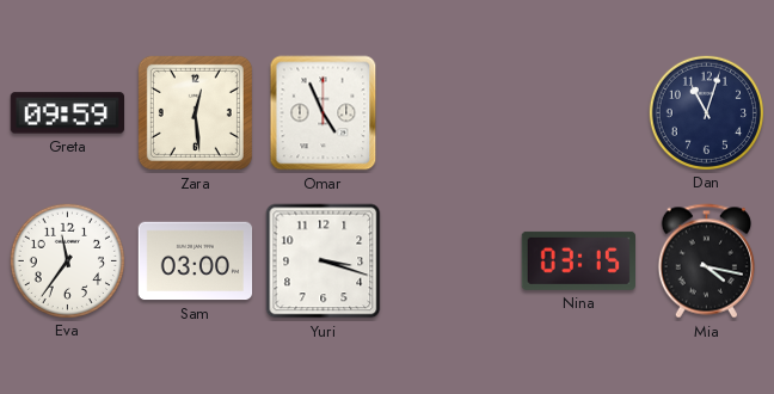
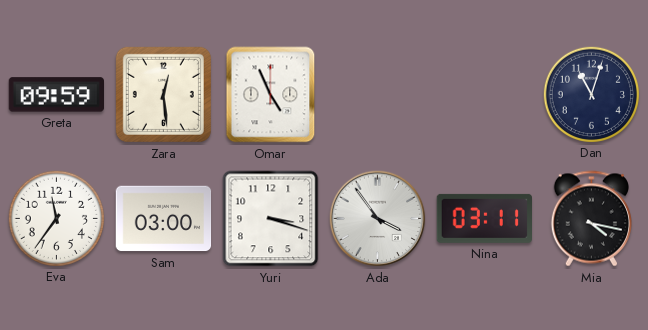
Ada: none -> 3:54 (378, 219)
Nina: 03:15 -> 03:11 (484, 218)
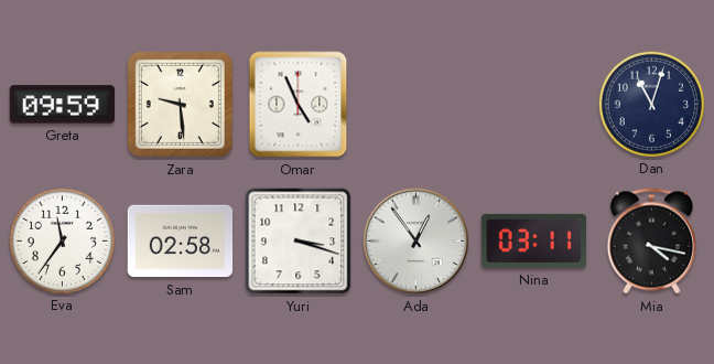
Zara: 12:29 -> 9:29 (180, 104)
Sam: 03:00 -> 02:58 (181, 242)
Ada: 3:54 -> 12:54 (416, 242)
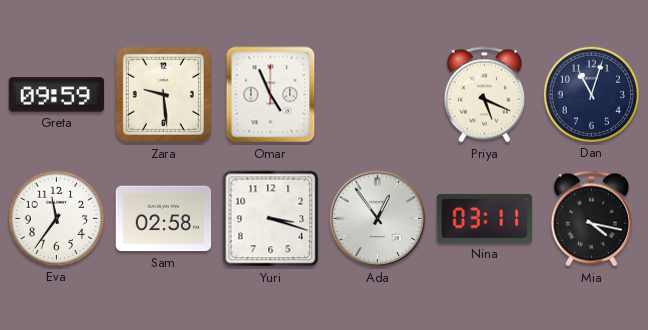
Priya: none -> 5:19 (484, 95)
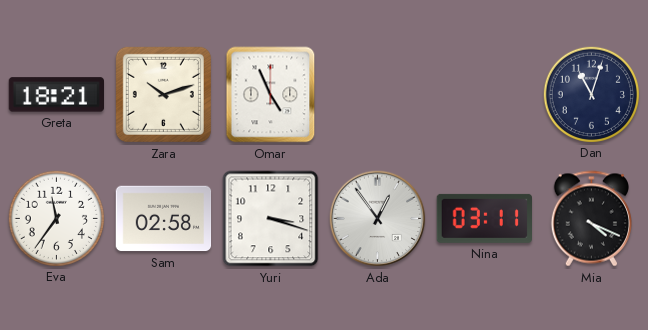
Greta: 09:59 -> 18:21 (56, 95)
Zara: 9:29 -> 10:12 (163, 94)
Priya: 5:19 -> none (484, 95)
Mia: 4:17 -> 4:19 (591, 219)
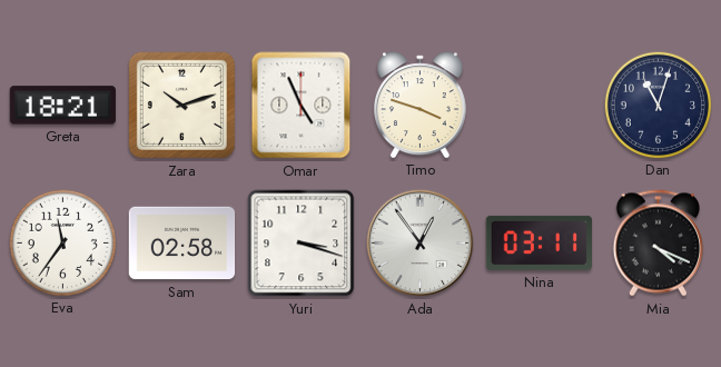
Timo: none -> 3:48 (419, 105)
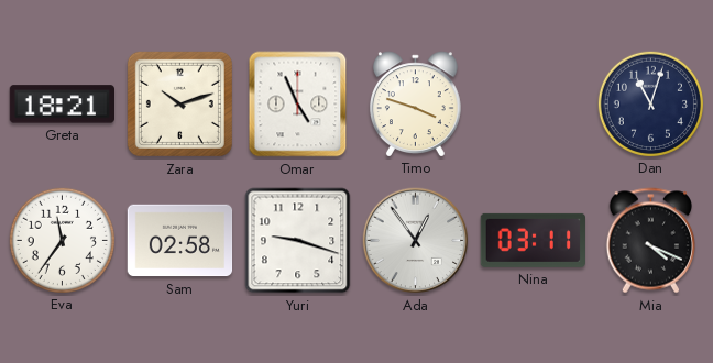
Yuri: 3:18 -> 9:18 (298, 241)
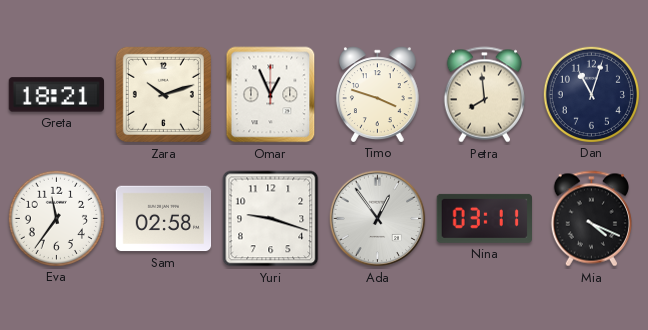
Omar: 4:56 -> 12:56 (271, 95)
Petra: none -> 7:59 (484, 95)
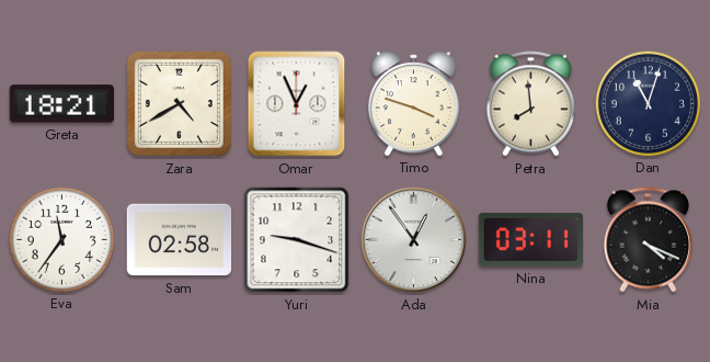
Zara: 10:12 -> 4:40 (179, 103)
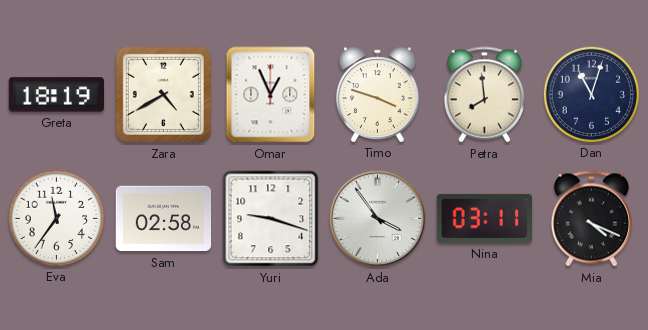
Greta: 18:21 -> 18:19 (56, 95)
Ada: 12:54 -> 3:54 (378, 219)
